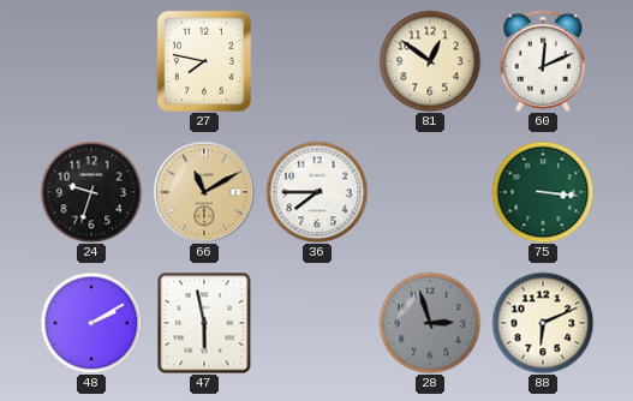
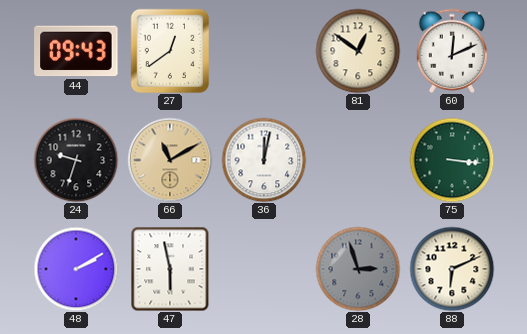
44: none -> 09:43 (76, 51)
27: 7:47 -> 12:39 (170, 51)
36: 7:45 -> 12:02 (264, 160)
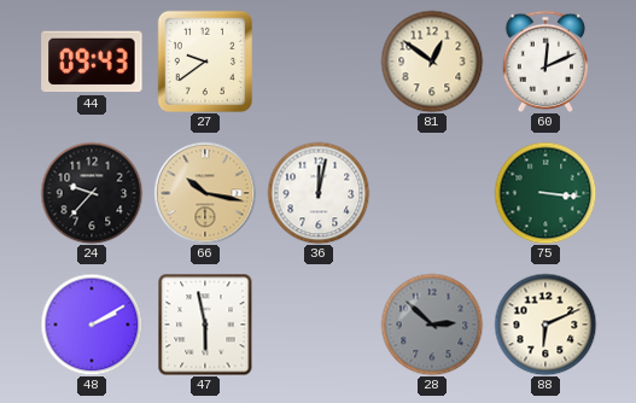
27: 12:39 -> 9:39 (205, 62)
24: 9:33 -> 9:37 (92, 193)
66: 11:10 -> 10:17 (205, 193)
28: 2:57 -> 2:52 (432, 325)
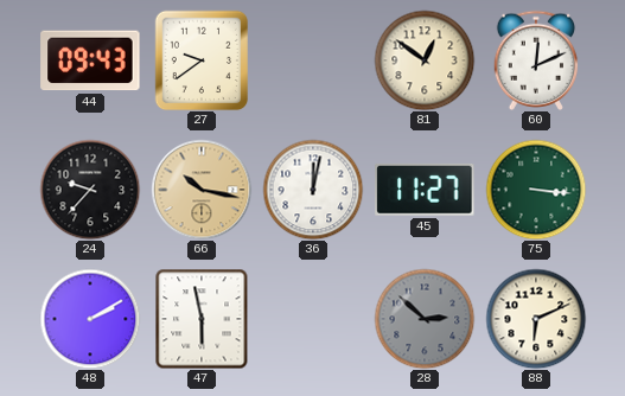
45: none -> 11:27 (425, 190)
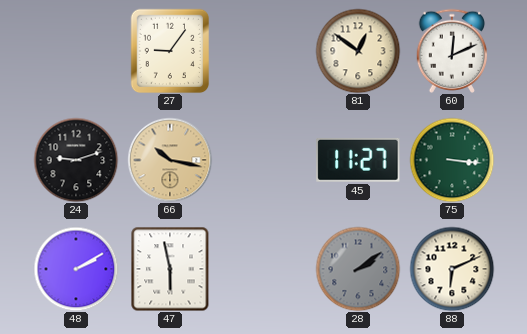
44: 09:43 -> none (90, 60)
27: 9:39 -> 9:06 (170, 51)
24: 9:37 -> 9:12 (76, 160)
36: 12:02 -> none (313, 190)
28: 2:52 -> 2:09 (358, 269)
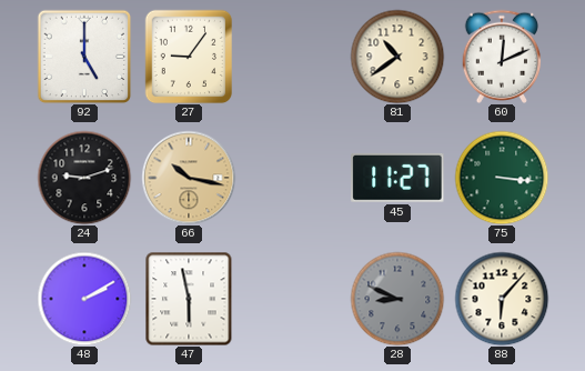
92: none -> 5:00 (84, 57)
81: 12:51 -> 10:39 (397, 57)
28: 2:09 -> 8:49 (397, 299)
88: 6:11 -> 6:07 (502, 299)
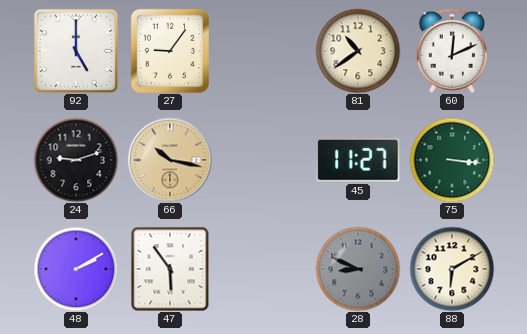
47: 5:58 -> 5:54 (170, 269)
88: 6:07 -> 6:10 (452, 269)
